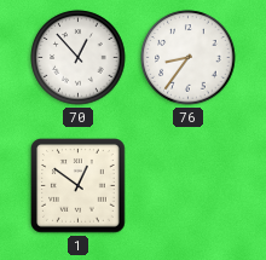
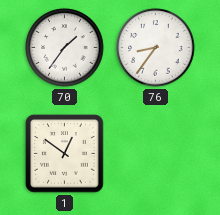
70: 12:53 -> 1:36 (65, 48)
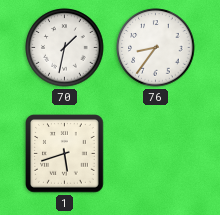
70: 1:36 -> 1:32 (65, 48)
1: 12:51 -> 5:42 (65, 154)
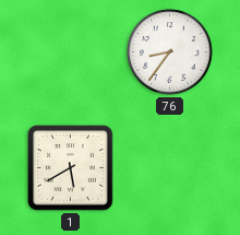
70: 1:32 -> none (65, 48)
1: 5:42 -> 5:40 (71, 168)
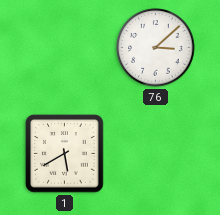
76: 8:36 -> 3:08 (156, 48)
